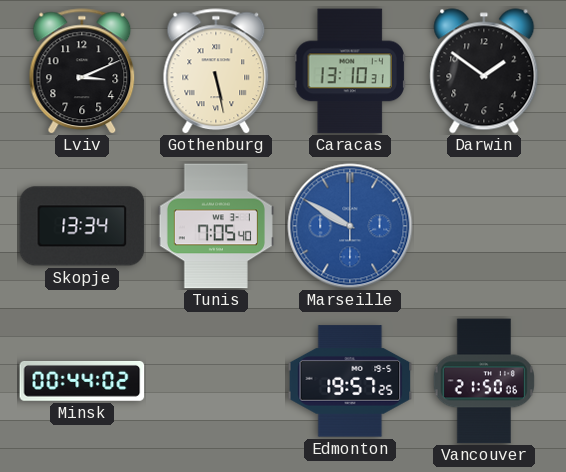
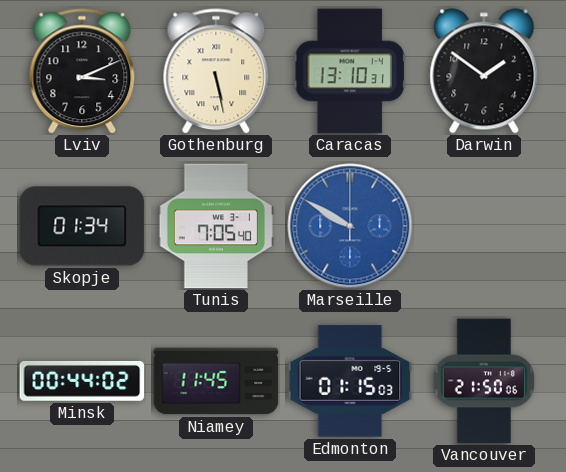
Skopje: 13:34 -> 01:34 (82, 226)
Niamey: none -> 11:45 (216, 381)
Edmonton: 19:57 -> 01:15 (350, 381)
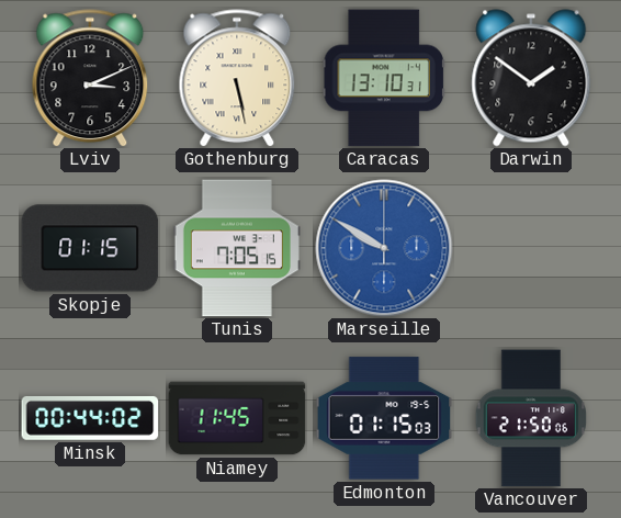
Skopje: 01:34 -> 01:15 (90, 248)
Tunis: 7:05:40 -> 7:05:15 (237, 248)
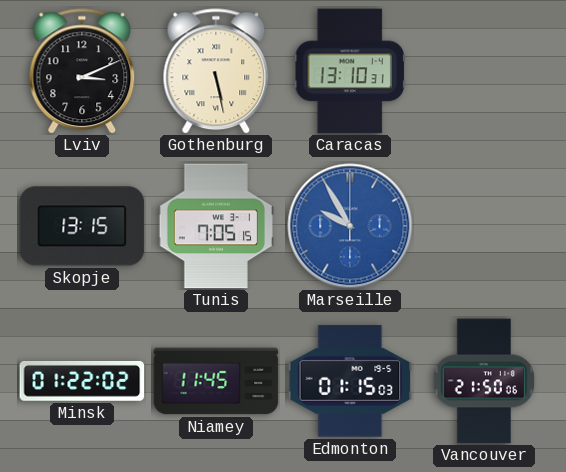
Darwin: 1:51 -> none (531, 78)
Skopje: 01:15 -> 13:15 (82, 226)
Marseille: 9:50 -> 9:55 (350, 226)
Minsk: 00:44 -> 01:22 (82, 381)
